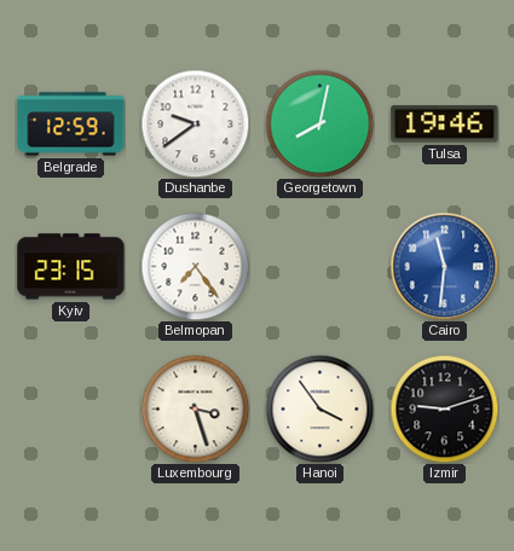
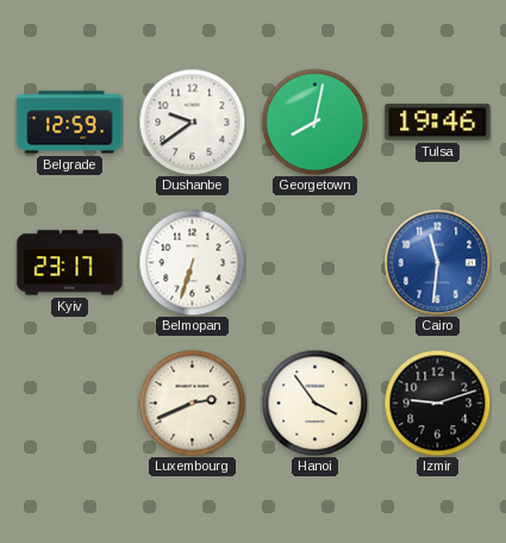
Kyiv: 23:15 -> 23:17 (70, 263)
Belmopan: 7:24 -> 6:33 (192, 262)
Luxembourg: 3:27 -> 2:41 (192, 402)
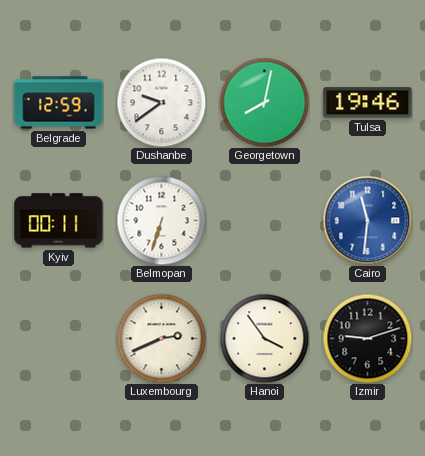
Kyiv: 23:17 -> 00:11 (59, 221)
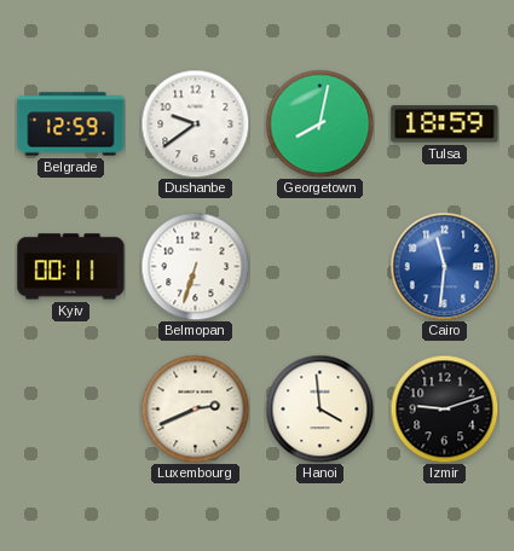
Tulsa: 19:46 -> 18:59 (445, 124)
Hanoi: 3:54 -> 3:59 (319, 408)
